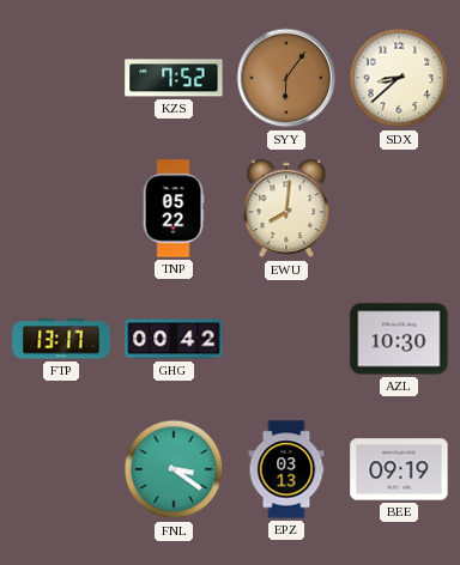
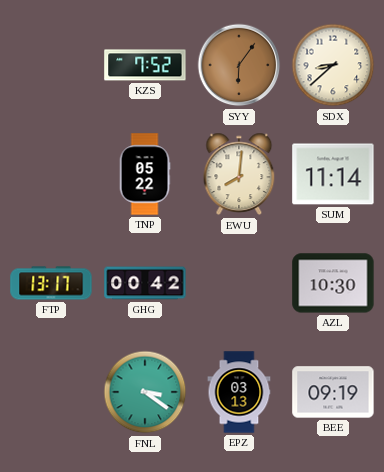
SUM: none -> 11:14 (333, 174)
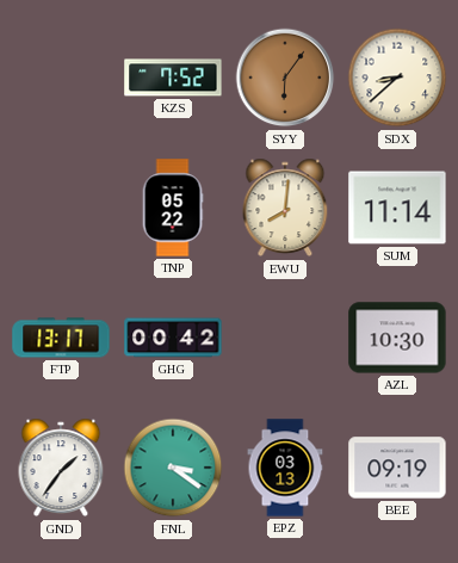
GND: none -> 1:36 (61, 468)
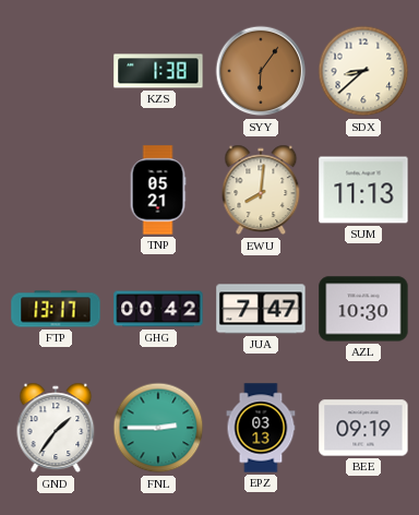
KZS: 7:52 -> 1:38 (158, 71)
TNP: 05:22 -> 05:21 (158, 190)
SUM: 11:14 -> 11:13 (363, 190)
JUA: none -> 7:47 (261, 309)
FNL: 3:21 -> 2:45 (158, 428)
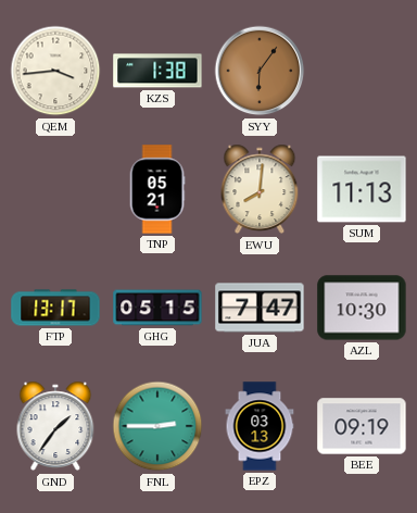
QEM: none -> 3:44 (55, 71)
SDX: 8:38 -> none (363, 71)
GHG: 00:42 -> 05:15 (157, 308)
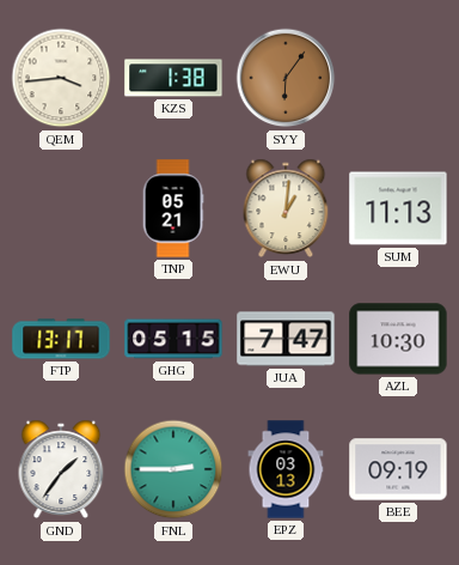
EWU: 8:01 -> 1:01 (286, 208)
